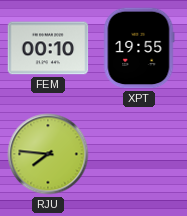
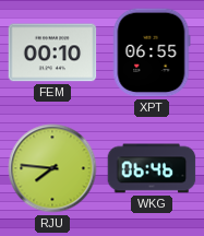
XPT: 19:55 -> 06:55 (152, 52)
WKG: none -> 06:46 (152, 168)
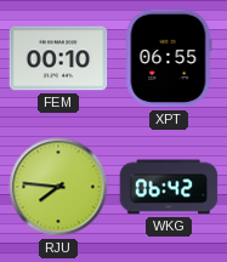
WKG: 06:46 -> 06:42 (169, 187)
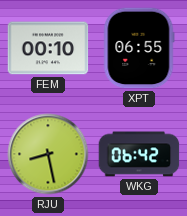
RJU: 7:46 -> 8:28 (48, 154)
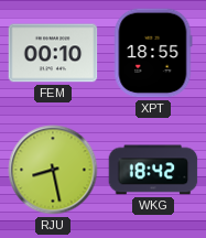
XPT: 06:55 -> 18:55 (153, 53)
WKG: 06:42 -> 18:42 (153, 170)
